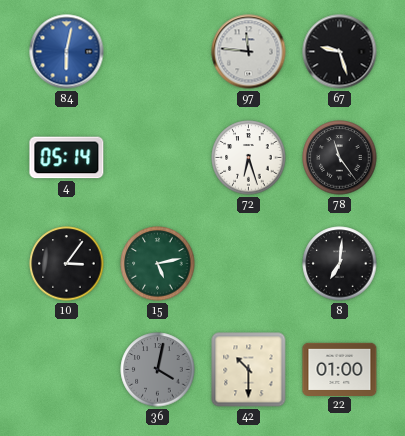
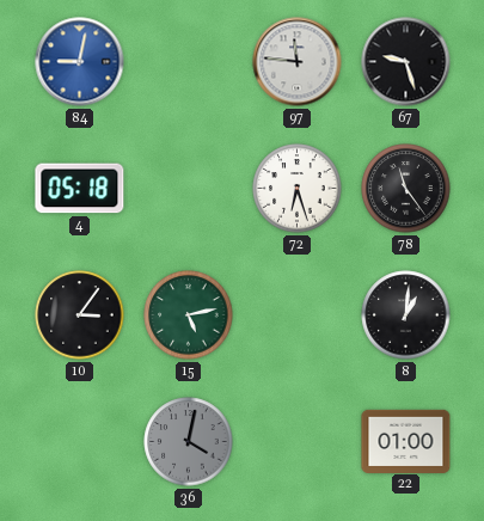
84: 6:02 -> 9:02 (80, 62)
4: 05:14 -> 05:18 (80, 189)
8: 7:01 -> 1:01 (406, 315)
42: 10:30 -> none (249, 370)
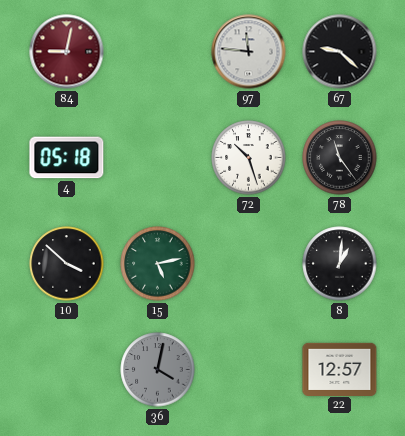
84 dial: blue -> burgundy (67, 52)
67: 9:27 -> 9:22 (340, 52)
72: 6:27 -> 10:27 (249, 158)
10: 3:06 -> 3:52 (67, 264)
22: 01:00 -> 12:57 (340, 369)
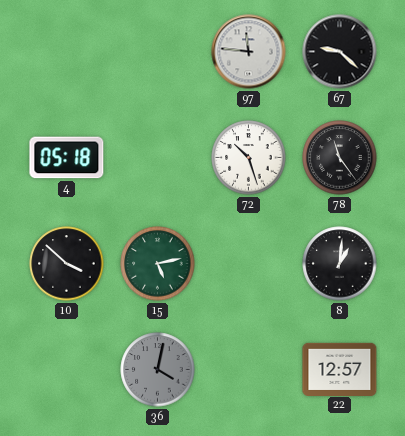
84: 9:02 -> none (67, 52)
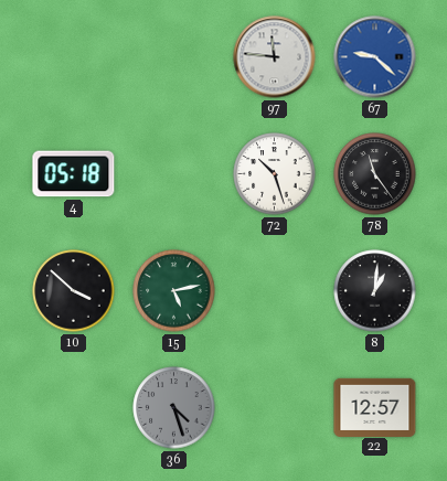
67 dial: black -> blue (375, 57)
36: 4:02 -> 4:27 (174, 408)
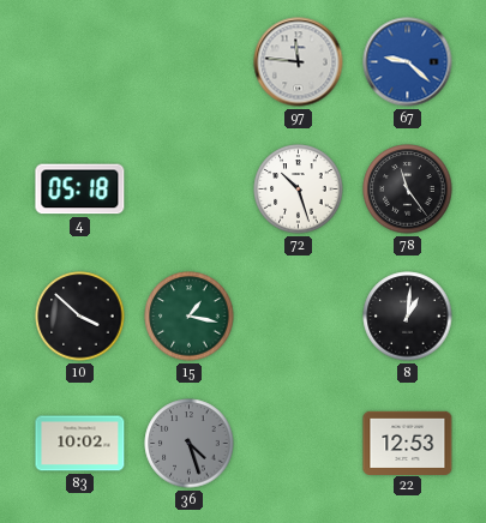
15: 5:13 -> 1:17 (190, 317)
83: none -> 10:02 (80, 444)
22: 12:57 -> 12:53 (408, 443)
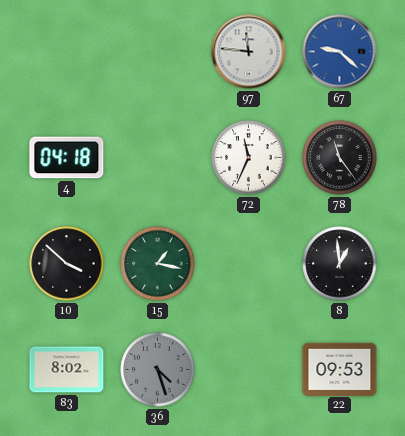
4: 05:18 -> 04:18 (67, 158)
72: 10:27 -> 11:34 (249, 158)
8: 1:01 -> 12:59 (340, 264)
83: 10:02 -> 8:02 (67, 370)
22: 12:53 -> 09:53 (340, 369)
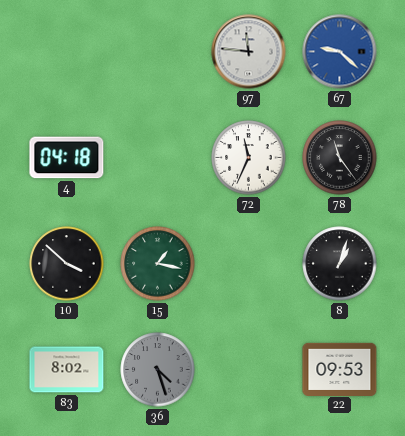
8: 12:59 -> 1:03 (340, 264)
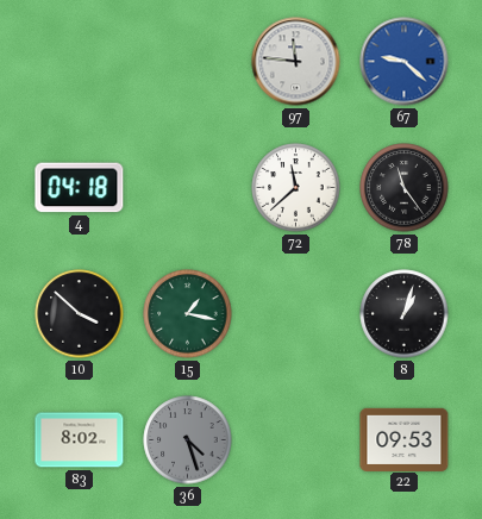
72: 11:34 -> 11:38 (296, 188)
